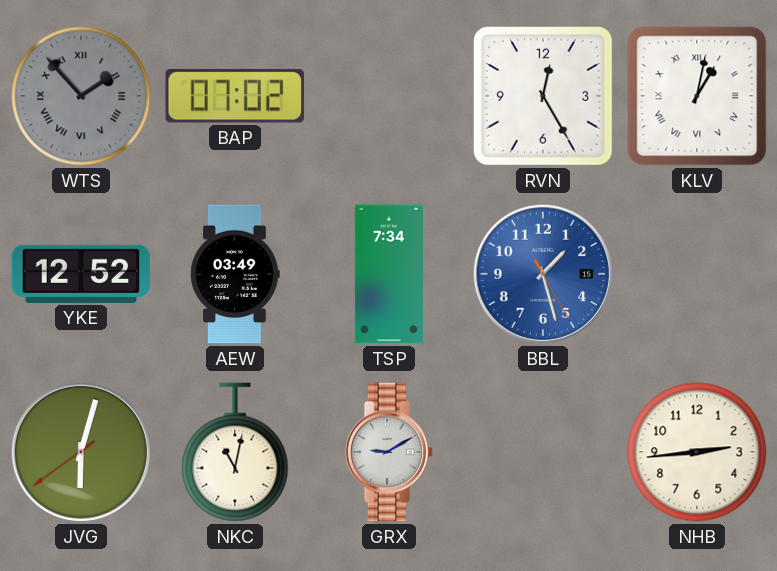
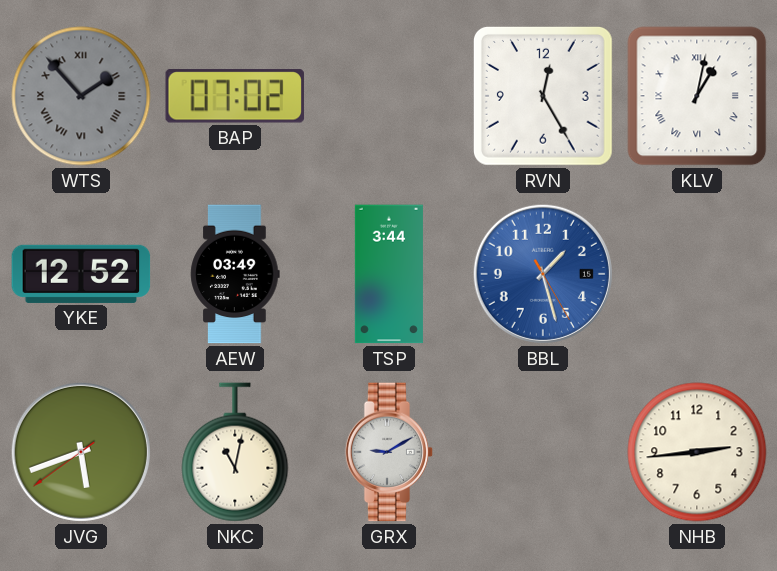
TSP: 7:34 -> 3:44 (389, 274)
JVG: 6:02 -> 5:41 (81, 452)
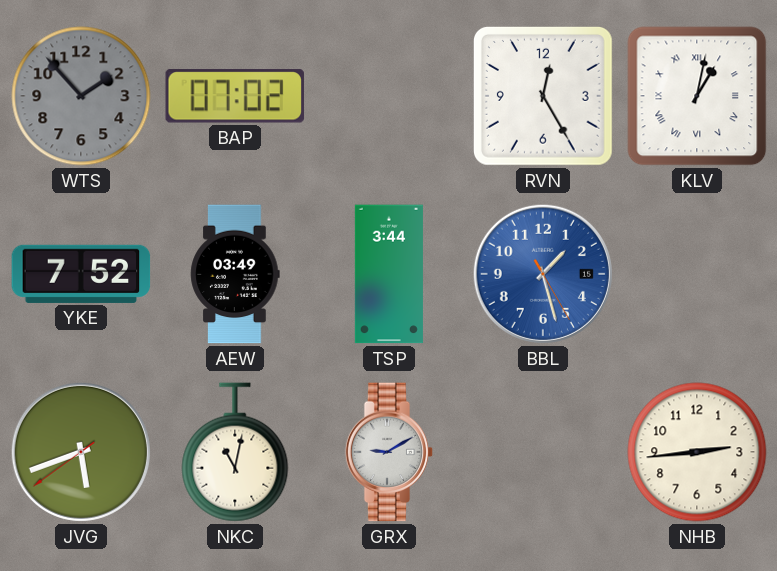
WTS numerals: Roman -> Arabic (81, 96)
YKE: 12:52 -> 7:52 (81, 274)
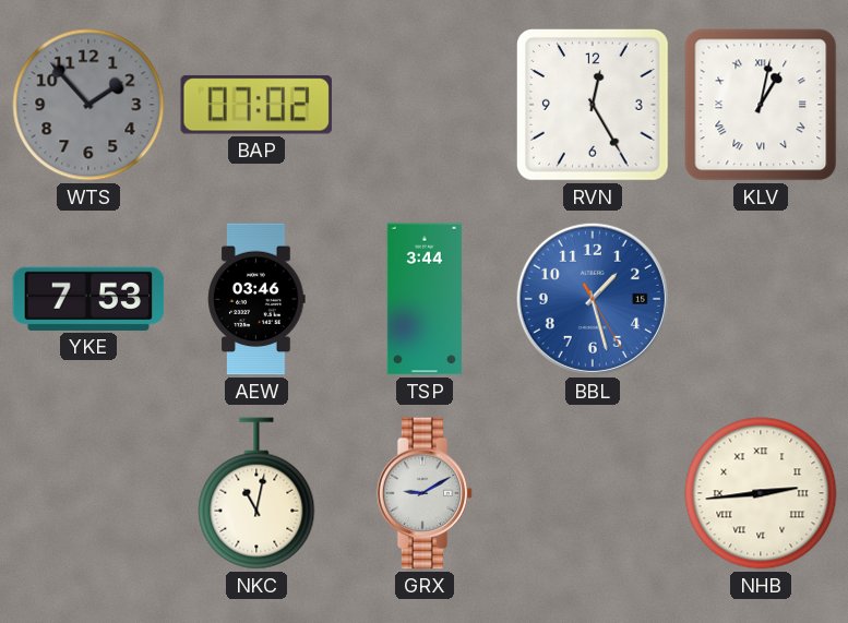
YKE: 7:52 -> 7:53 (88, 299)
AEW: 03:49 -> 03:46 (256, 299)
JVG: 5:41 -> none (81, 452)
NHB numerals: Arabic -> Roman (761, 493)
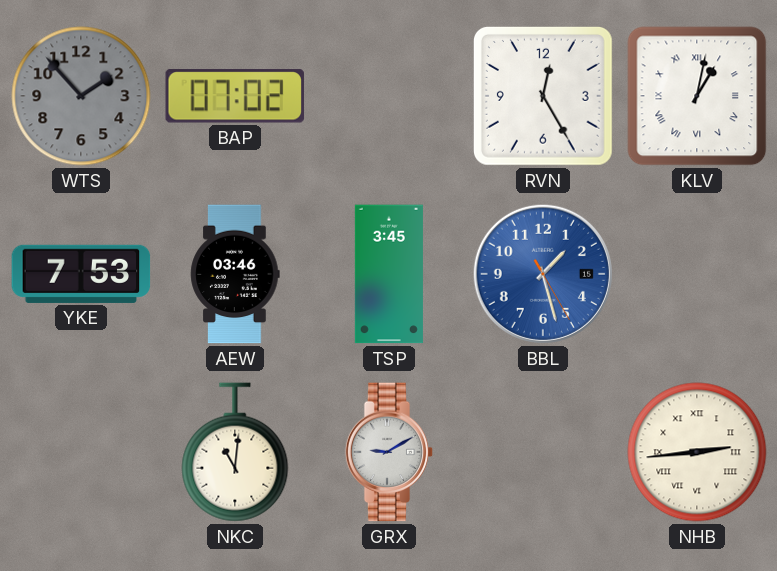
TSP: 3:44 -> 3:45 (389, 274)
NKC: 11:02 -> 11:01 (235, 452)
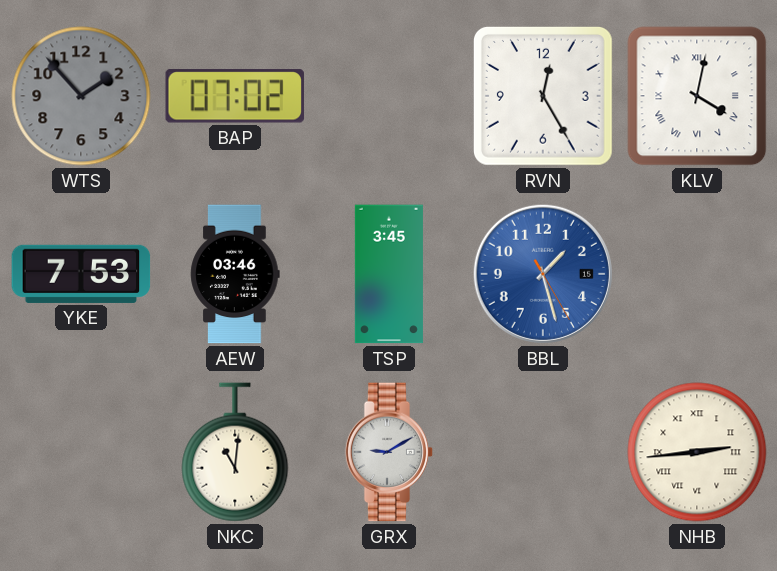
KLV: 1:02 -> 4:02 (697, 96)
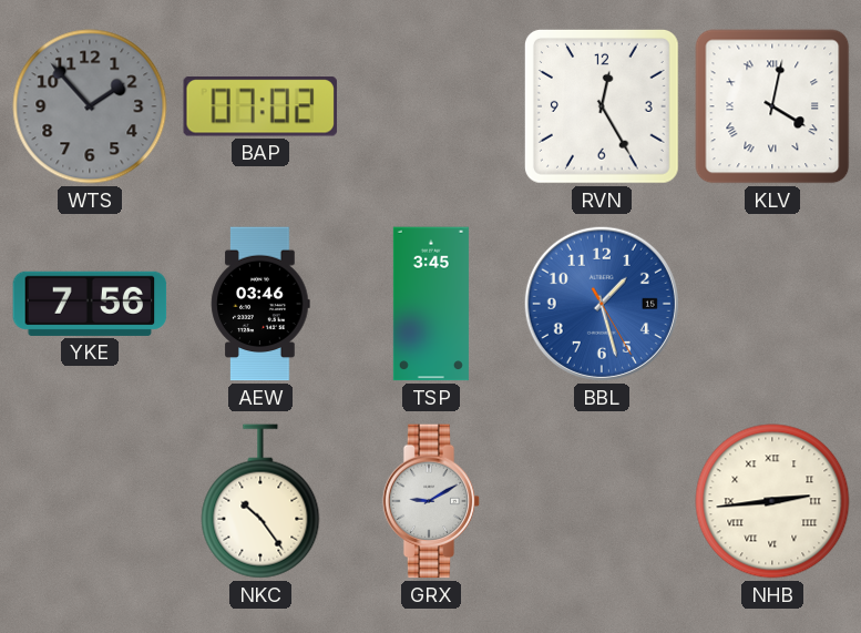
YKE: 7:53 -> 7:56 (90, 304)
NKC: 11:01 -> 10:24 (260, 501)
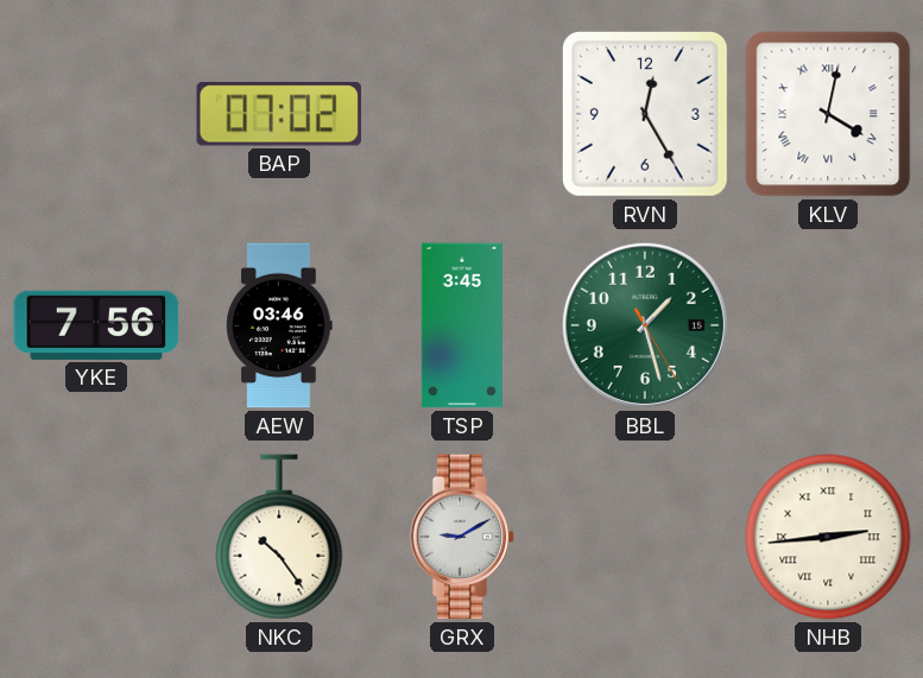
WTS: 1:53 -> none (90, 106)
BBL dial: blue -> green (645, 325)
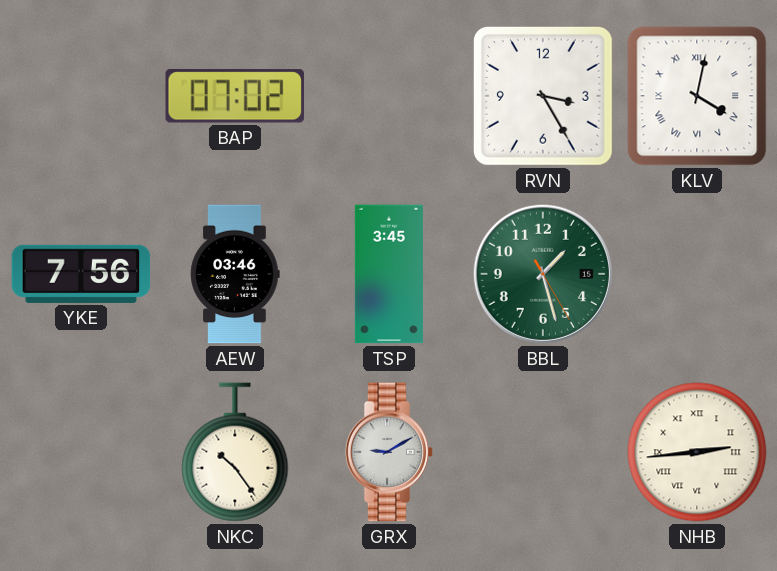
RVN: 12:25 -> 3:25 (543, 96)
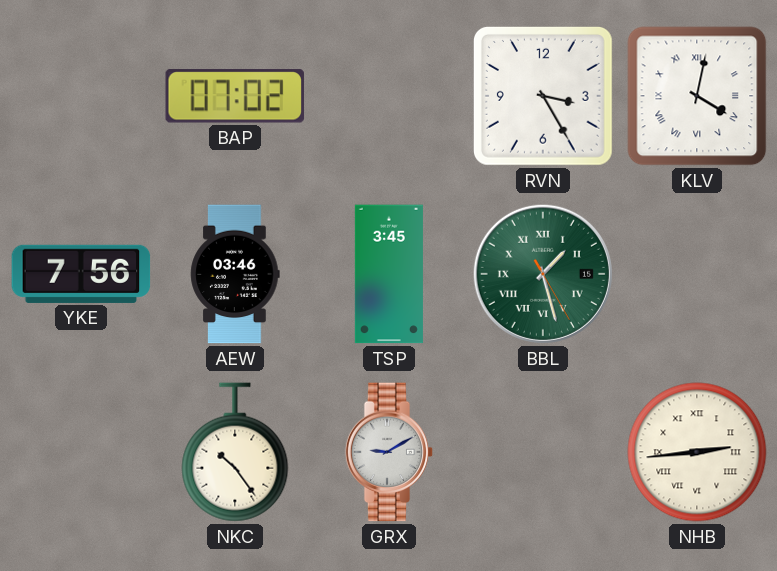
BBL numerals: Arabic -> Roman (543, 274)
